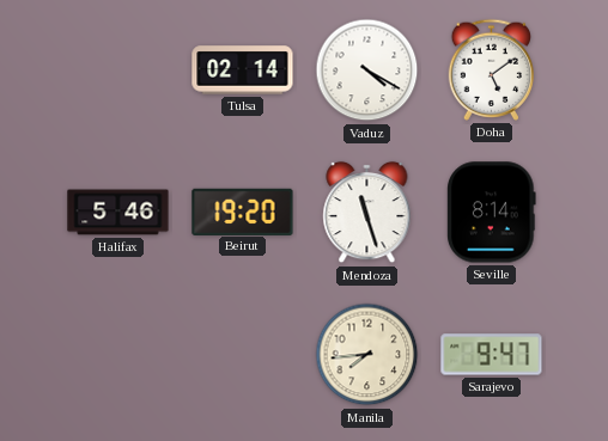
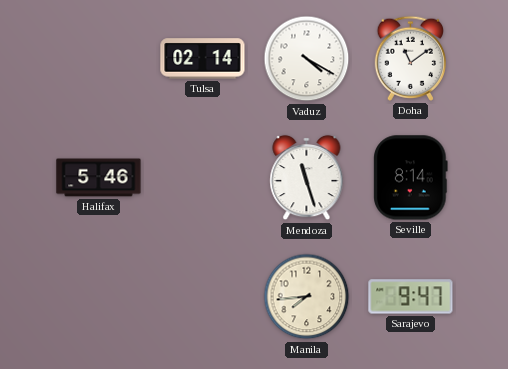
Doha: 5:09 -> 11:09 (410, 58)
Beirut: 19:20 -> none (243, 212)
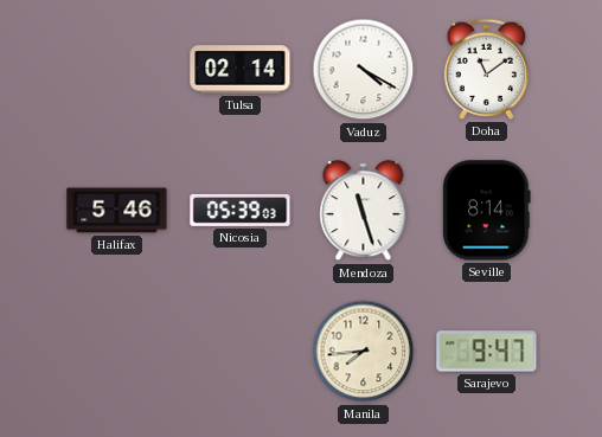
Nicosia: none -> 05:39 (241, 210)
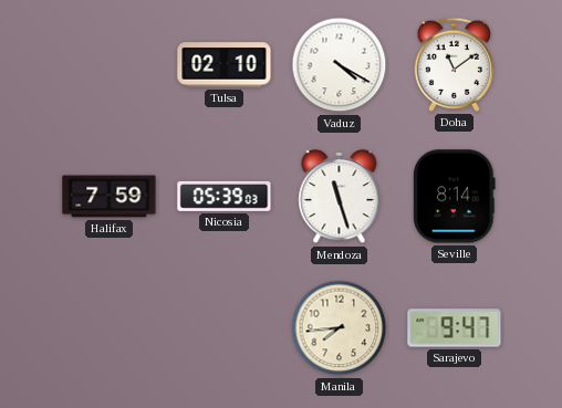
Tulsa: 02:14 -> 02:10 (225, 65)
Halifax: 5:46 -> 7:59 (110, 197)
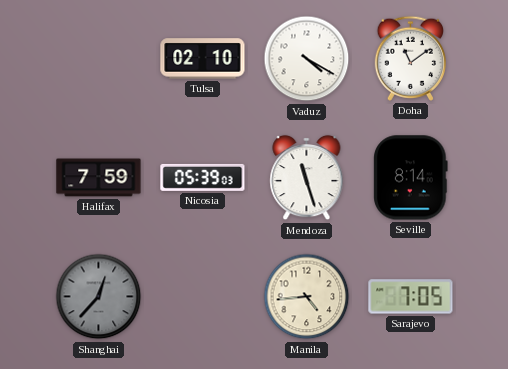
Shanghai: none -> 12:37 (99, 297)
Manila: 7:44 -> 4:44 (307, 297)
Sarajevo: 9:47 -> 7:05 (411, 297)
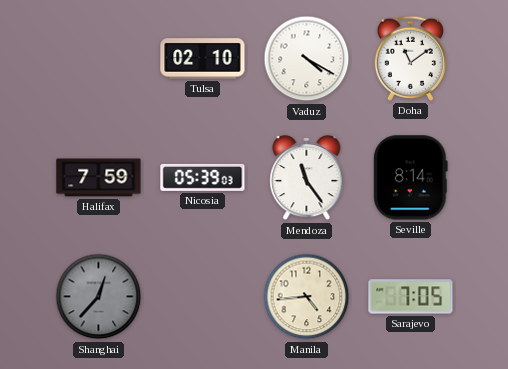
Mendoza: 11:27 -> 11:24 (307, 178)
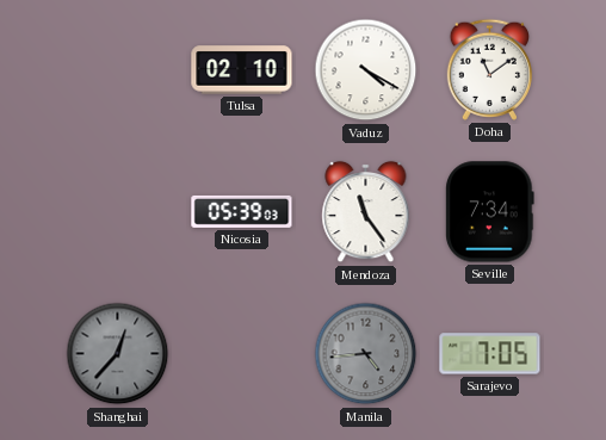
Halifax: 7:59 -> none (99, 178)
Seville: 8:14 -> 7:34 (490, 212)
Manila dial: cream -> grey (366, 354)
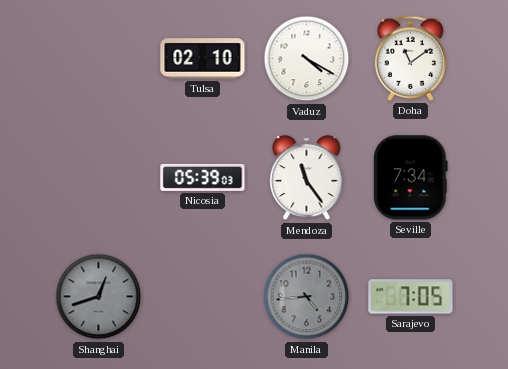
Shanghai: 12:37 -> 12:42 (99, 297)
